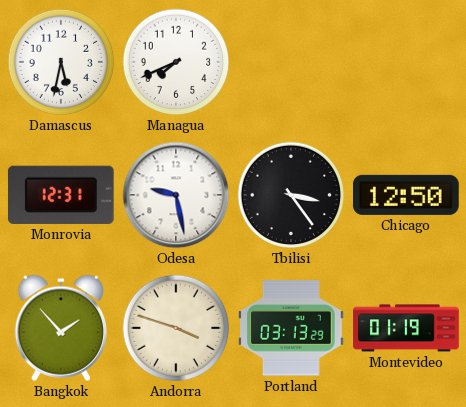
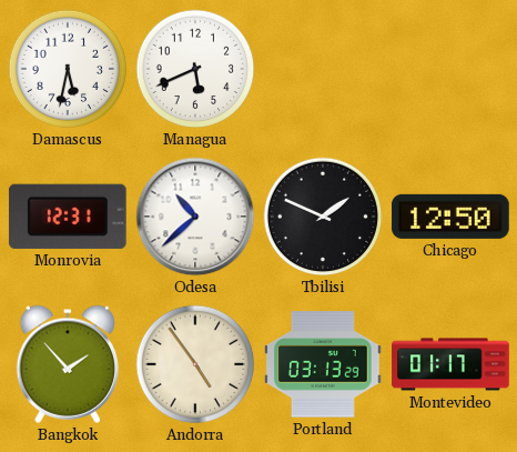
Managua: 7:41 -> 5:41 (195, 69)
Odesa: 9:28 -> 10:38 (195, 217)
Tbilisi: 3:24 -> 1:49 (323, 217)
Andorra: 3:48 -> 4:54 (195, 364)
Montevideo: 01:19 -> 01:17 (450, 364)
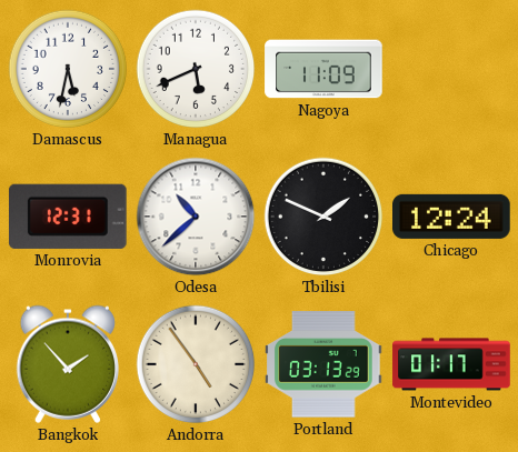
Nagoya: none -> 11:09 (323, 69)
Chicago: 12:50 -> 12:24 (452, 217)
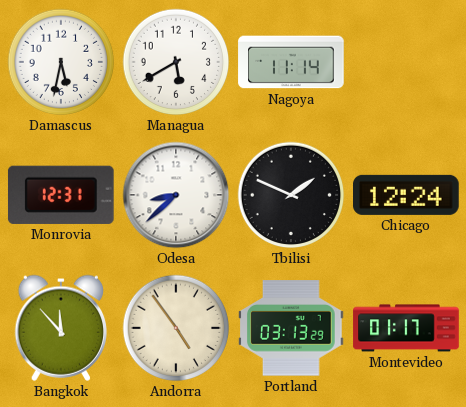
Managua: 5:41 -> 5:40 (176, 62)
Nagoya: 11:09 -> 11:14 (291, 62)
Odesa: 10:38 -> 8:38 (176, 195)
Bangkok: 1:53 -> 11:53 (60, 328)
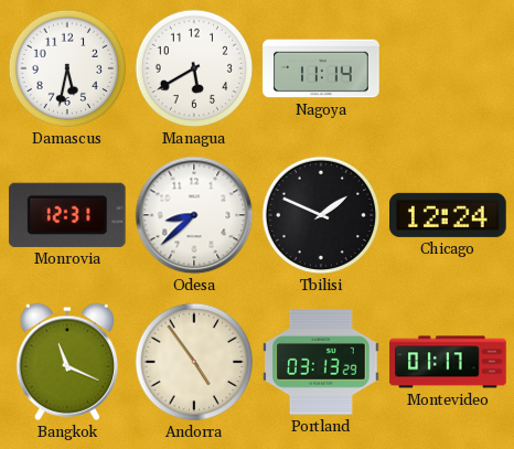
Bangkok: 11:53 -> 11:19 (66, 362)
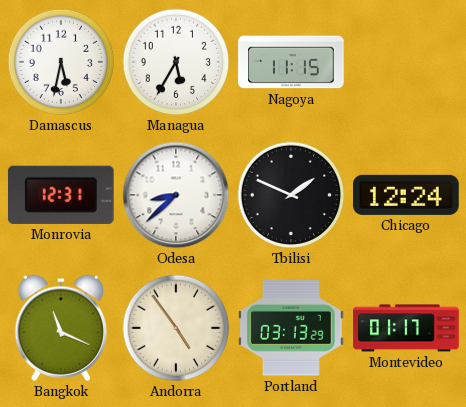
Managua: 5:40 -> 5:35 (176, 62)
Nagoya: 11:14 -> 11:15 (291, 62)
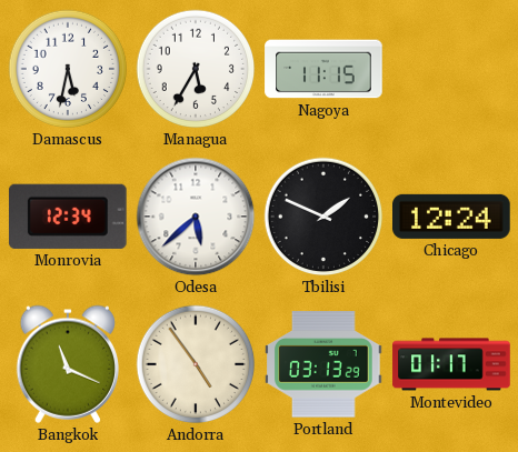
Monrovia: 12:31 -> 12:34 (68, 217)
Odesa: 8:38 -> 5:38 (196, 217)
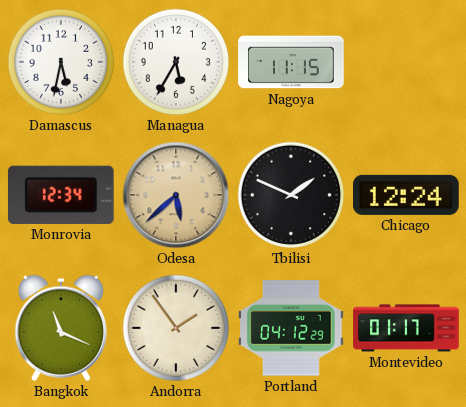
Odesa dial: white -> champagne (176, 195)
Andorra: 4:54 -> 1:54 (176, 328)
Portland: 03:13 -> 04:12 (291, 328)
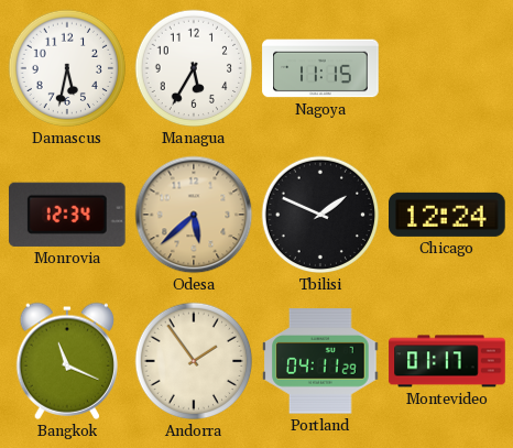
Portland: 04:12 -> 04:11 (320, 361)
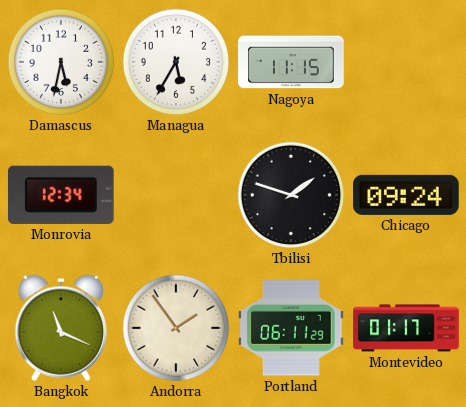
Odesa: 5:38 -> none (194, 215)
Tbilisi: 1:49 -> 1:48 (291, 195)
Chicago: 12:24 -> 09:24 (407, 195)
Portland: 04:11 -> 06:11 (291, 328)
